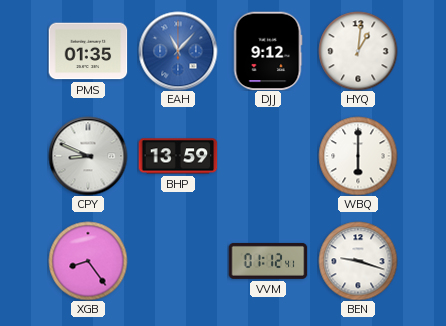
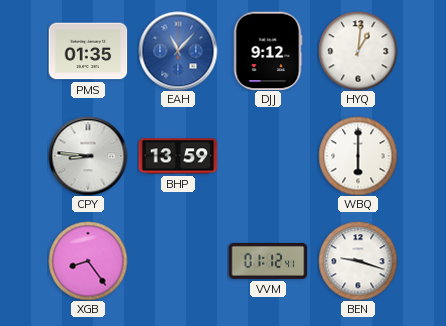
CPY: 8:49 -> 8:46 (88, 156)
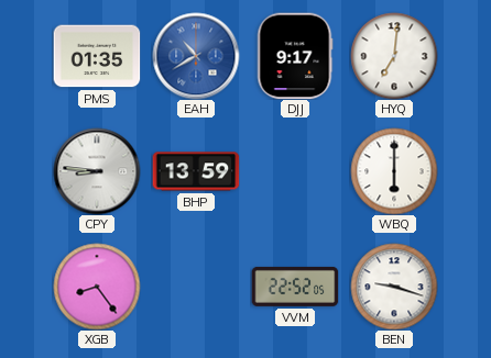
EAH: 11:07 -> 10:40 (196, 56)
DJJ: 9:12 -> 9:17 (295, 56)
HYQ: 1:01 -> 7:01 (394, 56)
VVM: 01:12 -> 22:52 (295, 287)
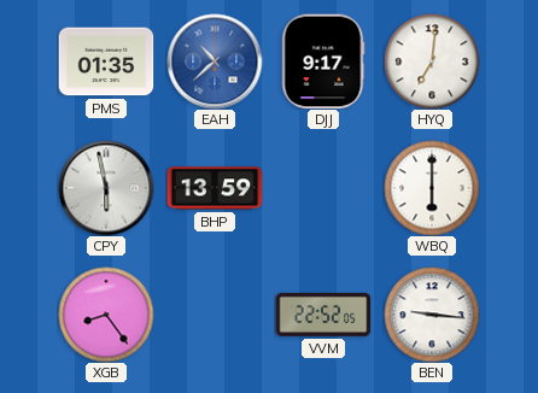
EAH: 10:40 -> 10:38 (215, 61)
CPY: 8:46 -> 5:58 (106, 188)
BEN: 9:18 -> 9:16 (432, 315)
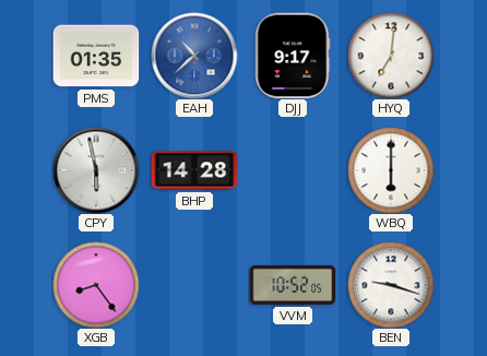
BHP: 13:59 -> 14:28 (194, 170)
VVM: 22:52 -> 10:52 (293, 285)
BEN: 9:16 -> 9:18 (391, 285)
